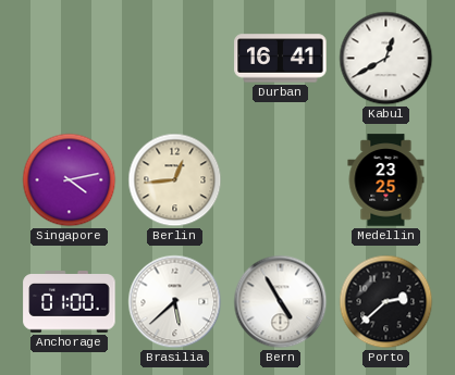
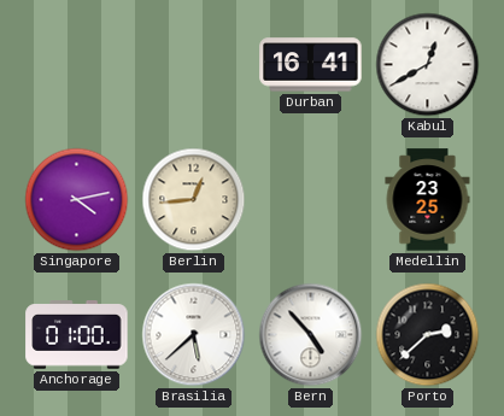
Bern: 4:55 -> 4:53 (311, 335)
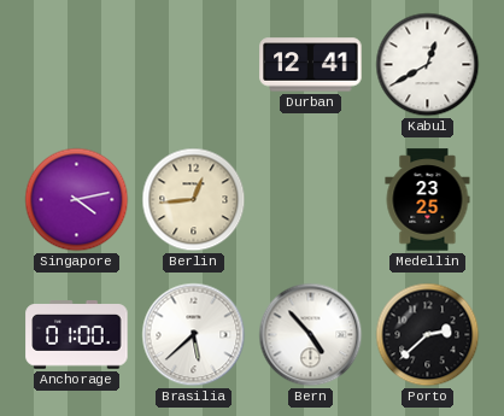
Durban: 16:41 -> 12:41 (311, 65)
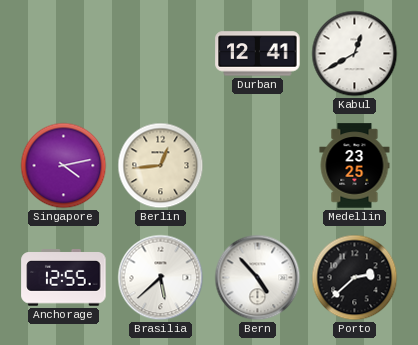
Anchorage: 01:00 -> 12:55 (64, 278)
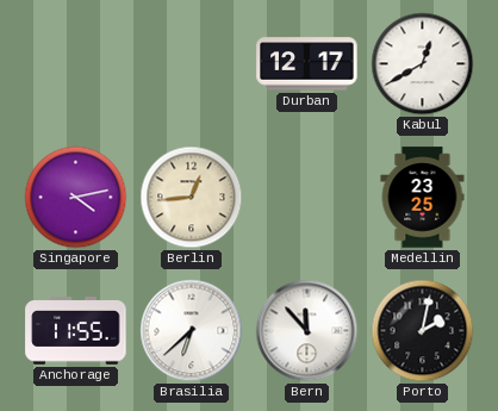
Durban: 12:41 -> 12:17 (307, 64)
Anchorage: 12:55 -> 11:55 (76, 331)
Brasilia: 5:38 -> 6:38 (192, 331)
Bern: 4:53 -> 11:53 (307, 331)
Porto: 2:38 -> 2:02 (423, 331)
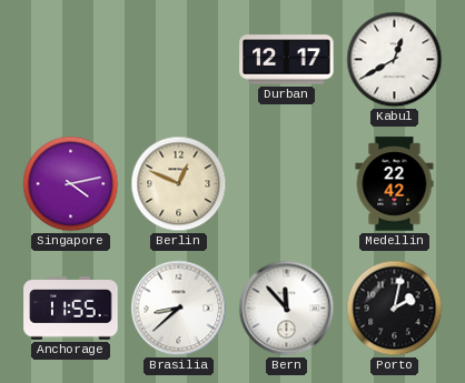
Berlin: 12:44 -> 12:49 (179, 184)
Medellin: 23:25 -> 22:42 (395, 184)
Brasilia: 6:38 -> 8:38 (179, 309)
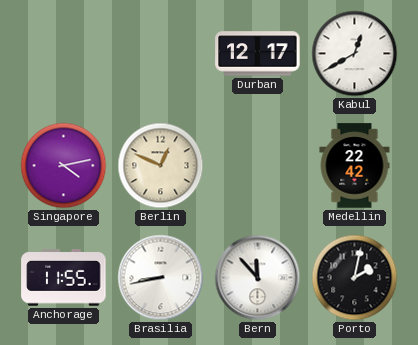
Brasilia: 8:38 -> 8:43 (161, 278)
